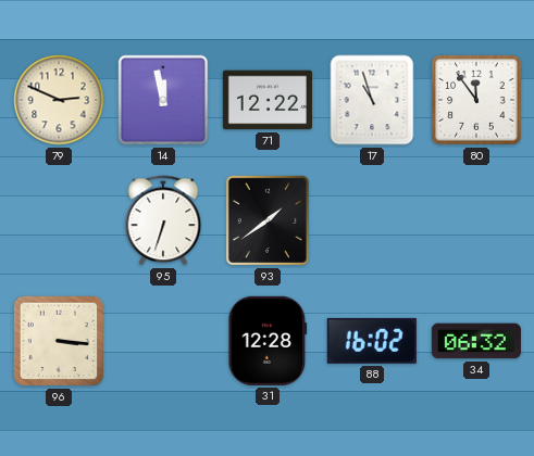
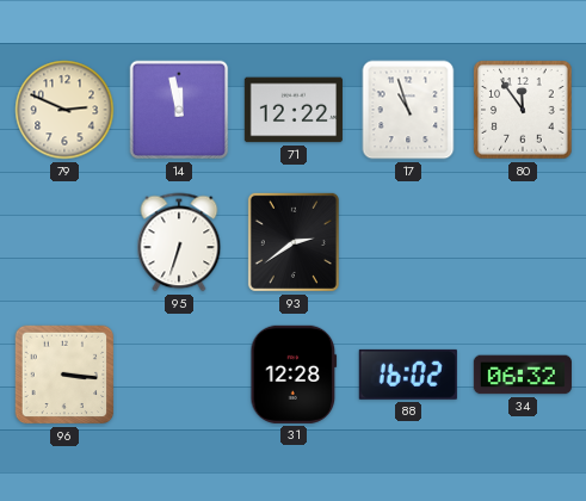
93: 1:39 -> 2:39 (294, 242)
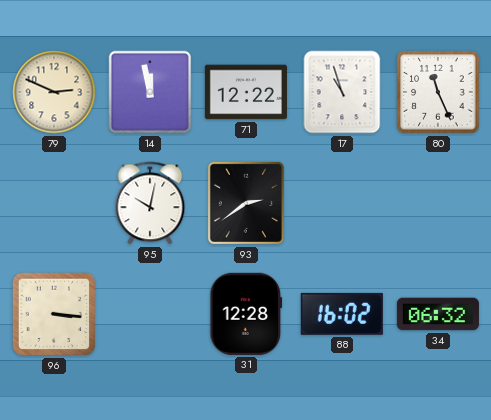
80: 11:54 -> 11:26 (438, 92)
95: 6:33 -> 10:02 (150, 203)
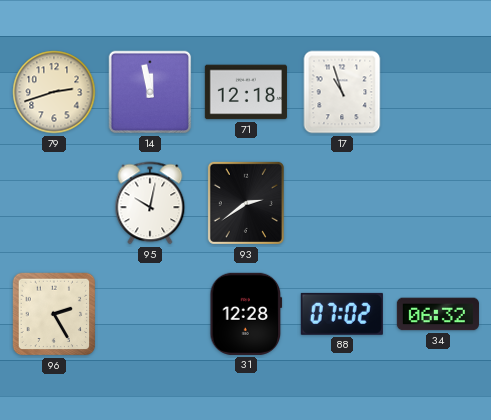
79: 2:49 -> 2:42 (54, 92)
71: 12:22 -> 12:18 (246, 92)
80: 11:26 -> none (438, 92)
96: 3:16 -> 2:25 (54, 314)
88: 16:02 -> 07:02 (342, 314)
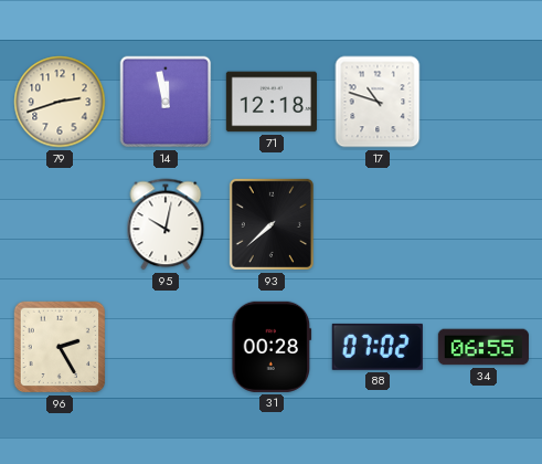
17: 10:57 -> 10:48 (378, 102)
93: 2:39 -> 7:38 (272, 224)
31: 12:28 -> 00:28 (272, 347)
34: 06:32 -> 06:55 (483, 347)
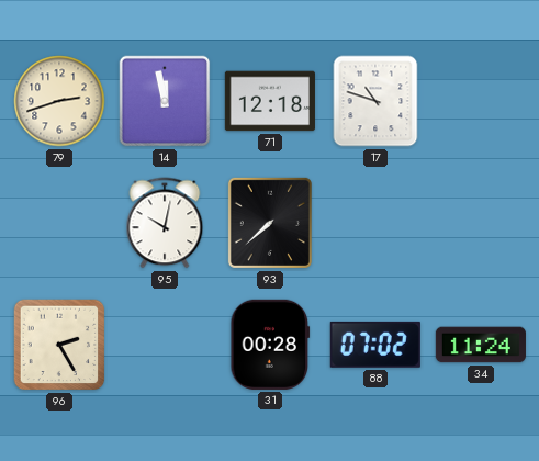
34: 06:55 -> 11:24 (481, 345)
